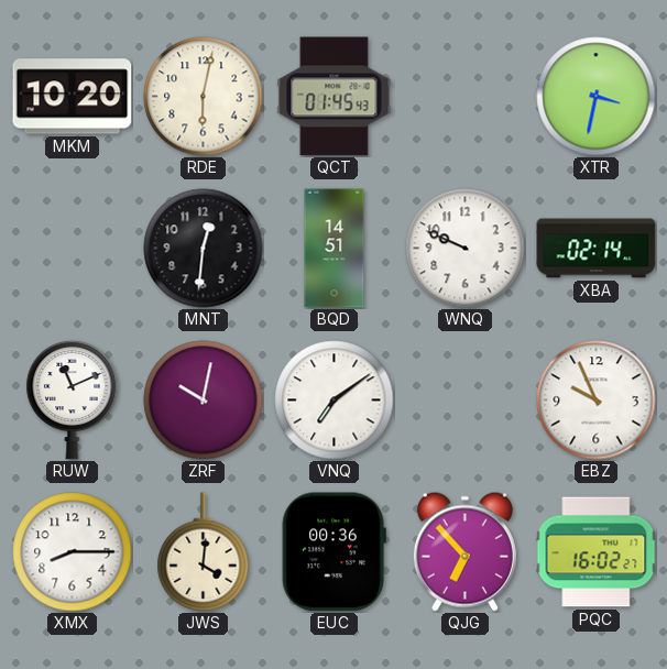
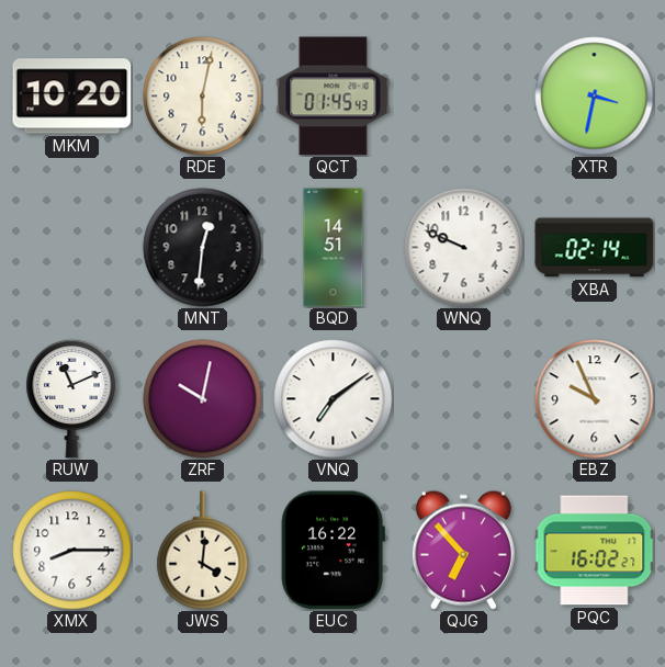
EUC: 00:36 -> 16:22 (332, 551)
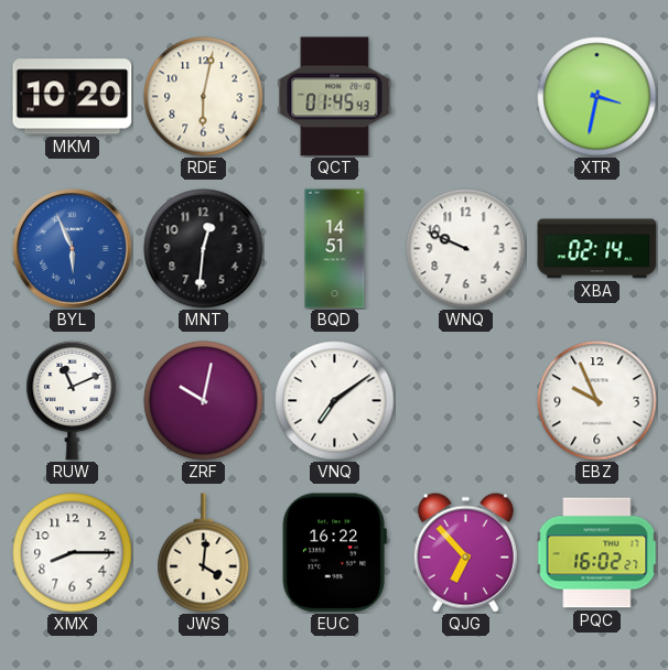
BYL: none -> 5:56 (72, 248)
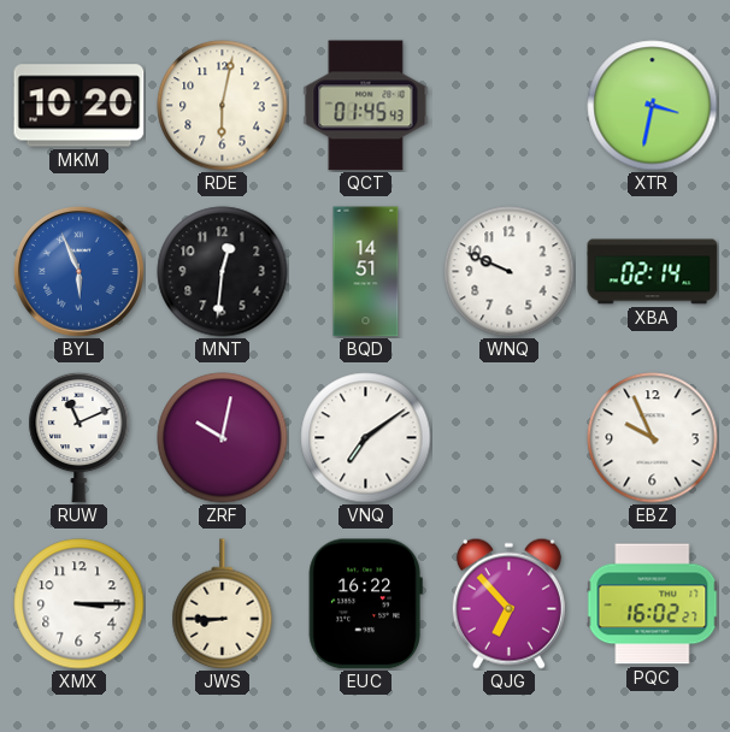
XMX: 8:15 -> 3:15 (80, 604)
JWS: 4:01 -> 8:45 (223, 604)
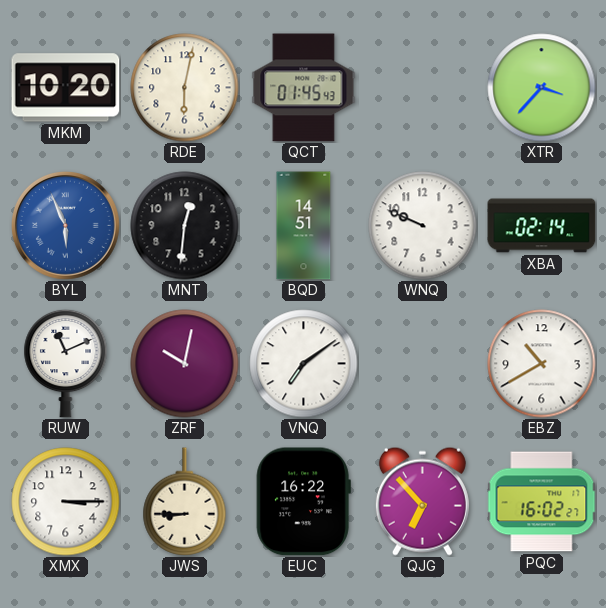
XTR: 3:32 -> 3:37 (542, 88)
EBZ: 9:56 -> 10:40 (542, 364)
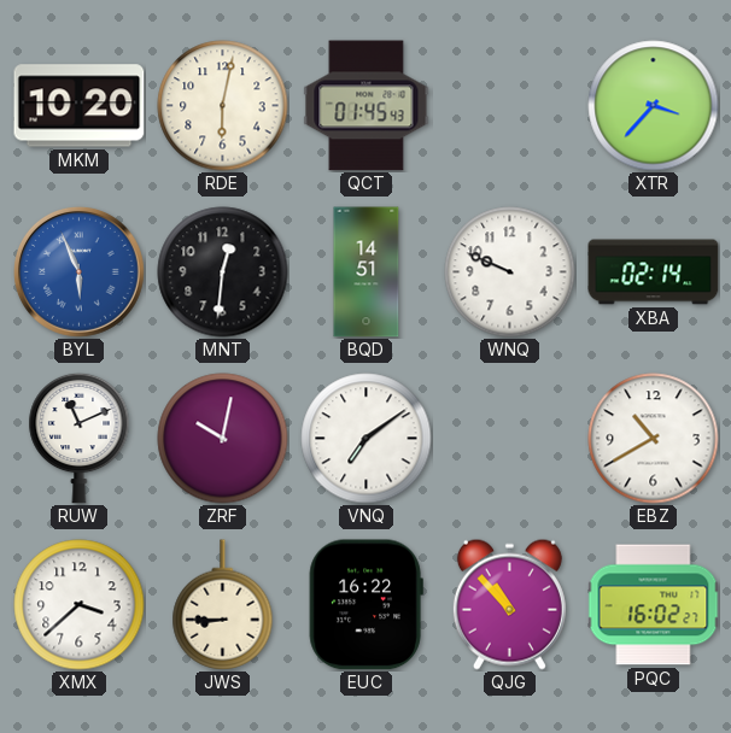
XMX: 3:15 -> 3:38 (80, 605)
QJG: 6:53 -> 10:53 (509, 604)
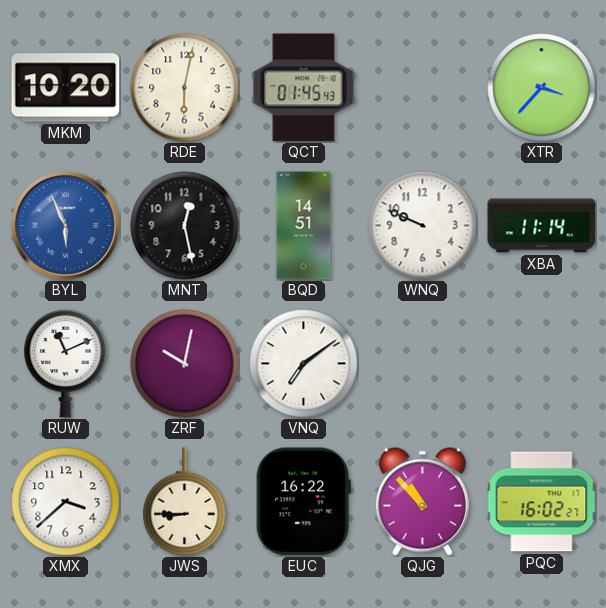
MNT: 12:31 -> 12:28 (185, 226)
XBA: 02:14 -> 11:14 (542, 226)
EBZ: 10:40 -> none (654, 439)
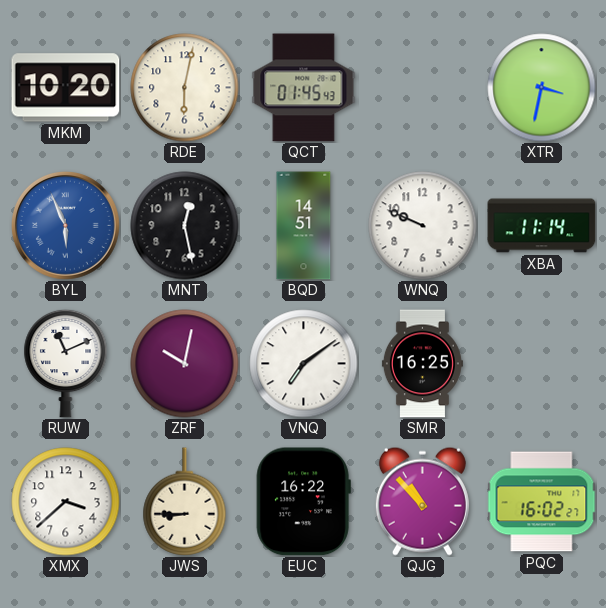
XTR: 3:37 -> 3:32 (542, 88)
SMR: none -> 16:25 (422, 364)
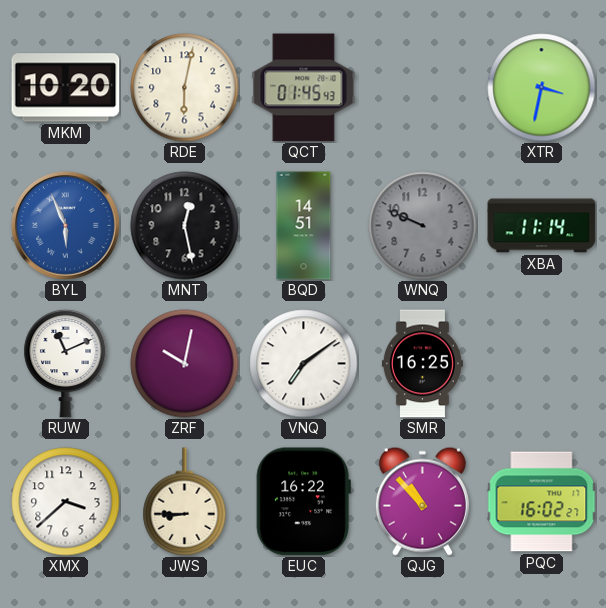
WNQ dial: white -> grey (423, 226)
